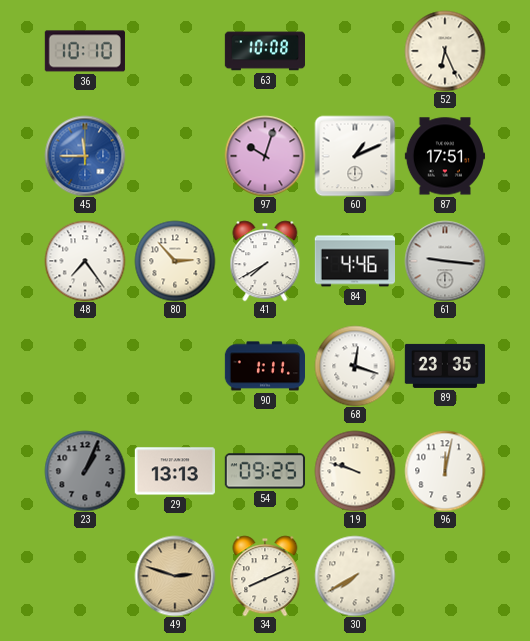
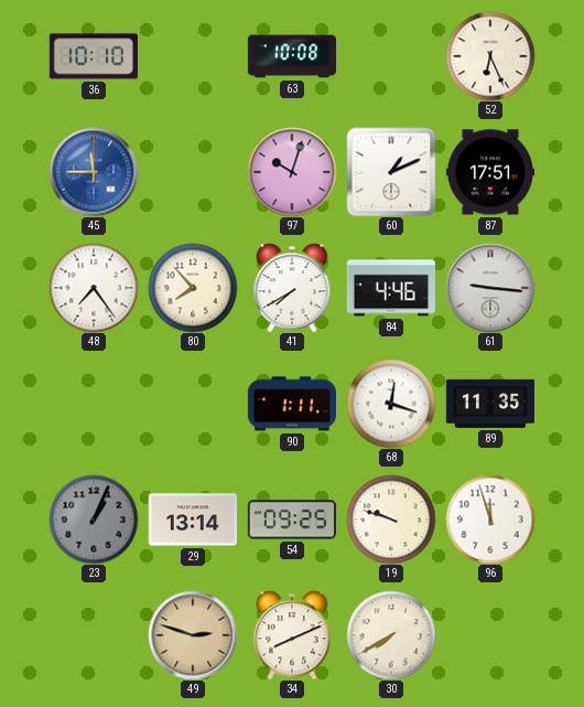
80: 2:53 -> 7:53 (193, 288)
89: 23:35 -> 11:35 (489, 404)
29: 13:13 -> 13:14 (193, 519)
96: 12:02 -> 11:57 (490, 519)
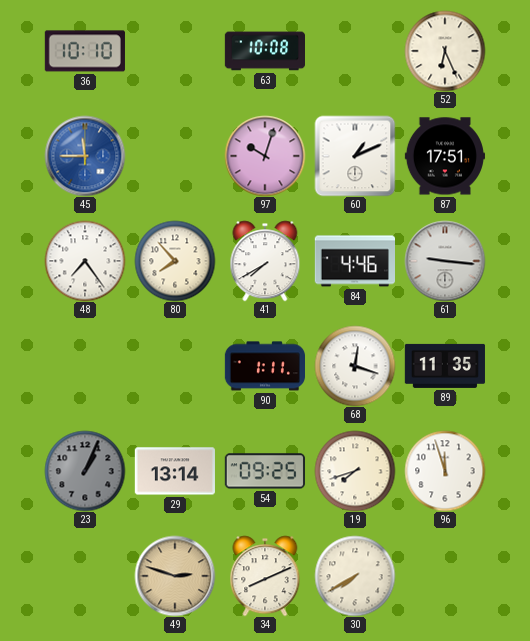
19: 9:48 -> 7:42 (355, 471)
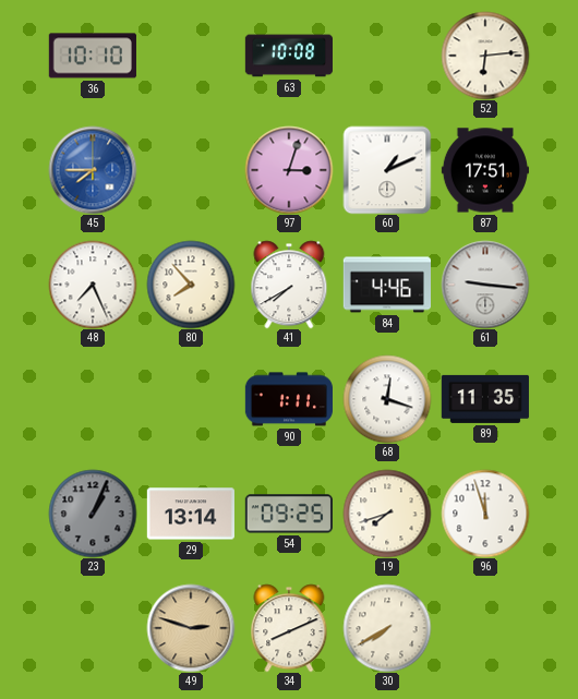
52: 6:26 -> 6:14 (485, 56)
45: 11:45 -> 7:45 (93, 170)
97: 10:03 -> 3:03 (289, 170)
48: 7:24 -> 7:26 (93, 285)
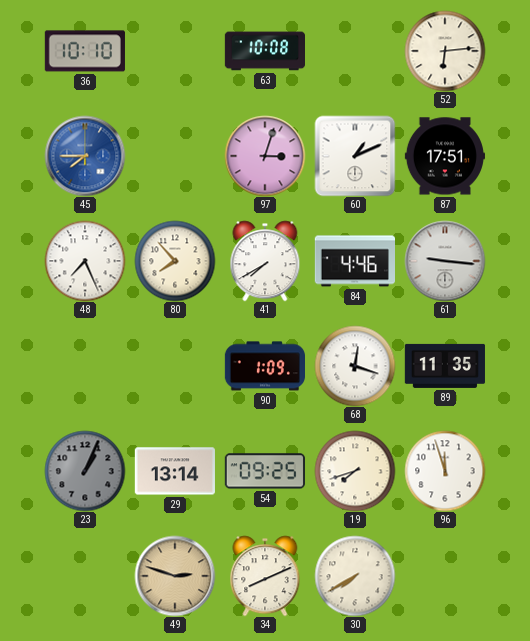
90: 1:11 -> 1:09 (264, 366)
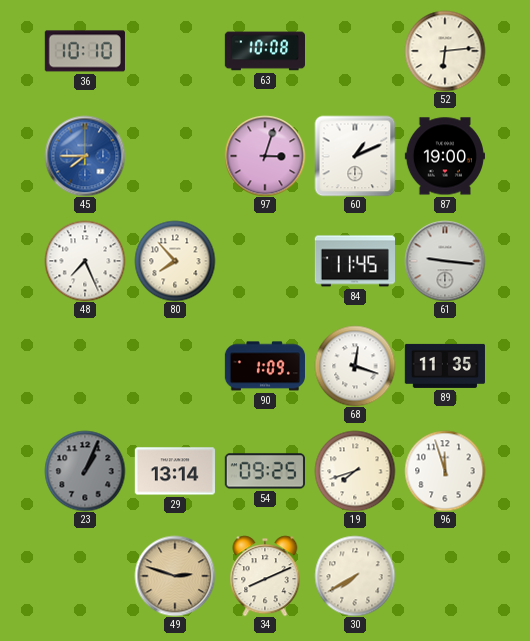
87: 17:51 -> 19:00 (444, 156)
41: 7:40 -> none (265, 261)
84: 4:46 -> 11:45 (354, 261)
